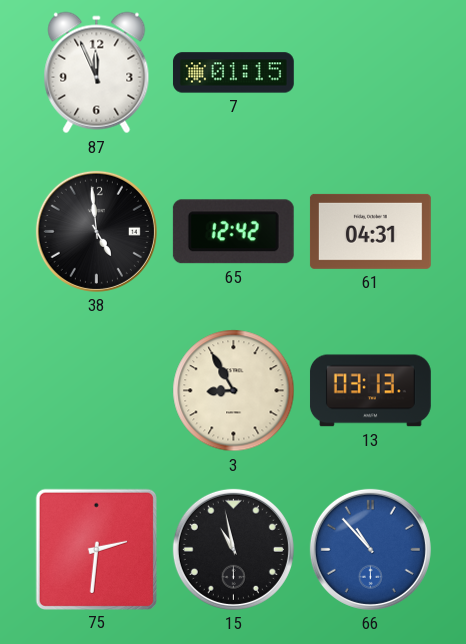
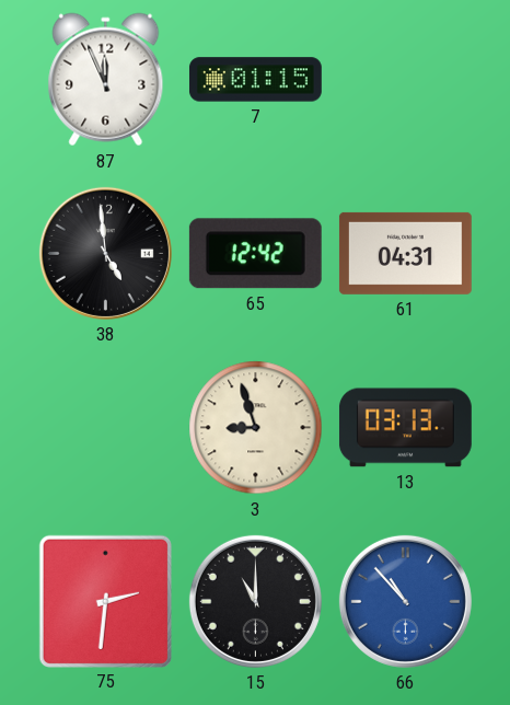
3: 8:55 -> 8:57 (256, 428)
15: 10:58 -> 11:00 (255, 601)
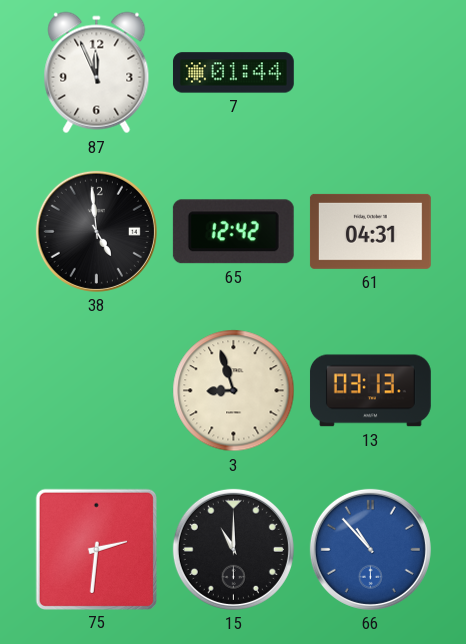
7: 01:15 -> 01:44 (233, 73)
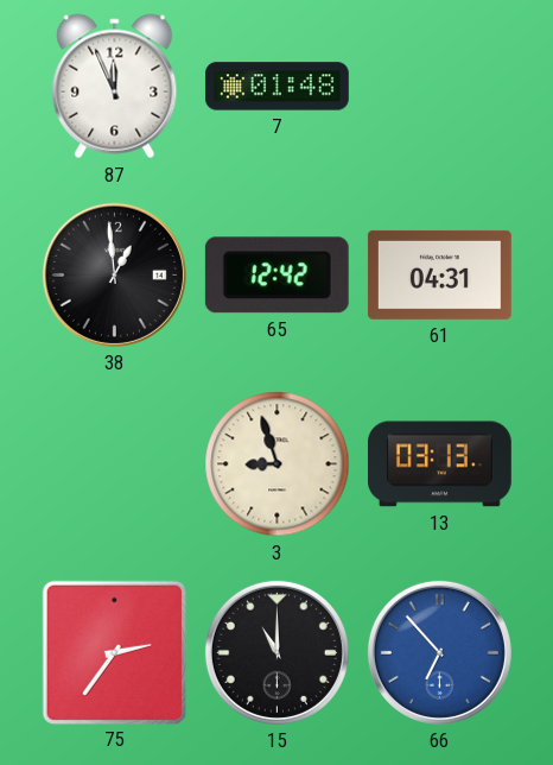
7: 01:44 -> 01:48 (276, 87)
38: 4:59 -> 12:59 (114, 274)
75: 2:31 -> 2:36 (114, 652)
66: 10:53 -> 6:53 (439, 652)
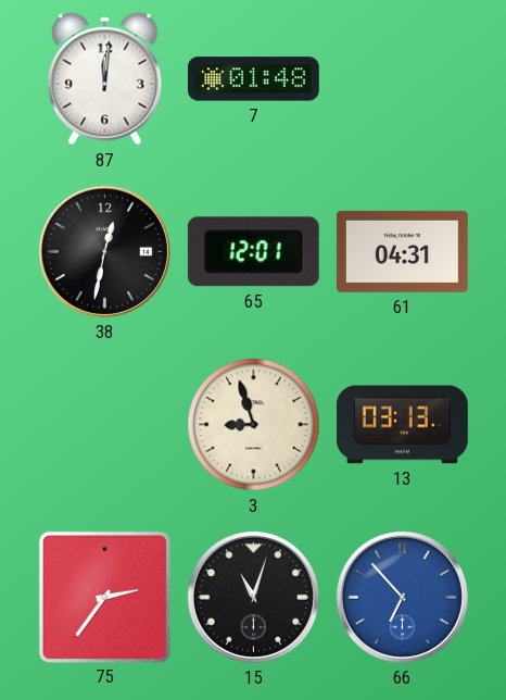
87: 11:56 -> 12:01 (105, 79)
38: 12:59 -> 12:32 (104, 251)
65: 12:42 -> 12:01 (253, 252)
15: 11:00 -> 11:03 (253, 597)
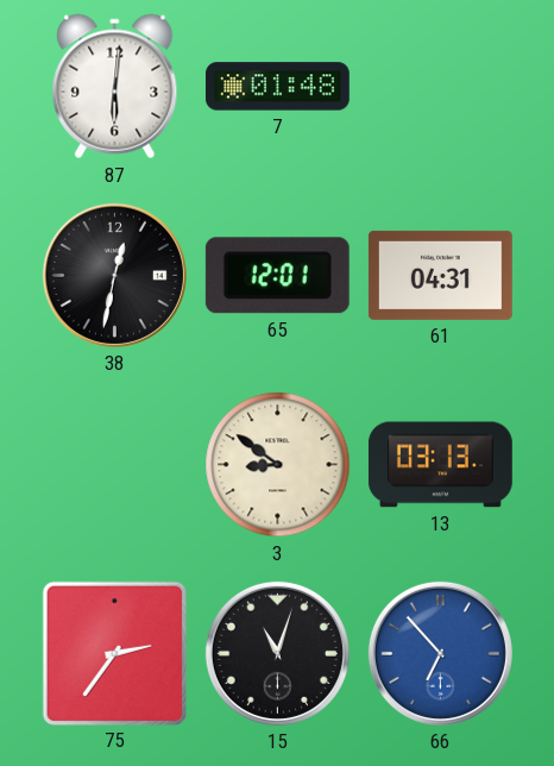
87: 12:01 -> 6:01 (115, 87)
3: 8:57 -> 8:51 (278, 465)
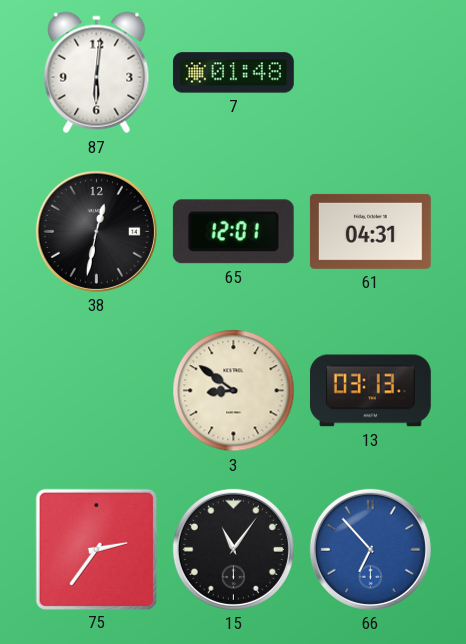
15: 11:03 -> 11:06 (233, 549)
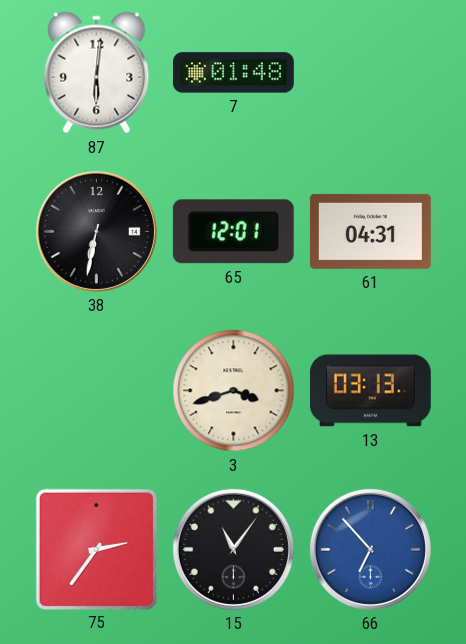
38: 12:32 -> 6:32 (96, 231)
3: 8:51 -> 3:42 (234, 391)
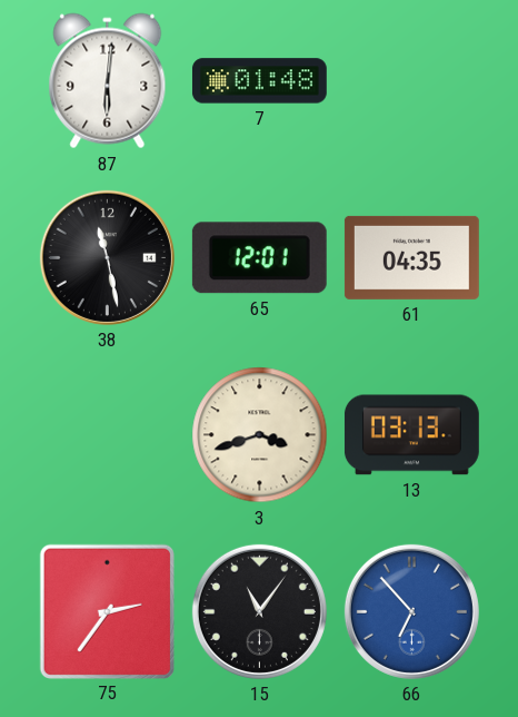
38: 6:32 -> 11:28 (107, 257)
61: 04:31 -> 04:35 (411, 257)
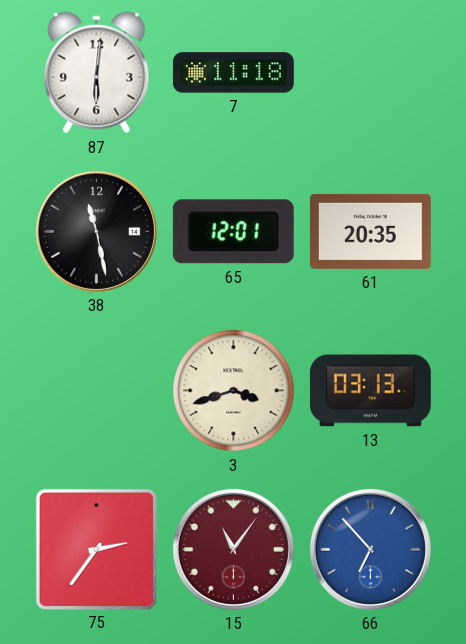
7: 01:48 -> 11:18 (233, 73)
61: 04:35 -> 20:35 (370, 231)
15 dial: black -> burgundy (233, 549)
